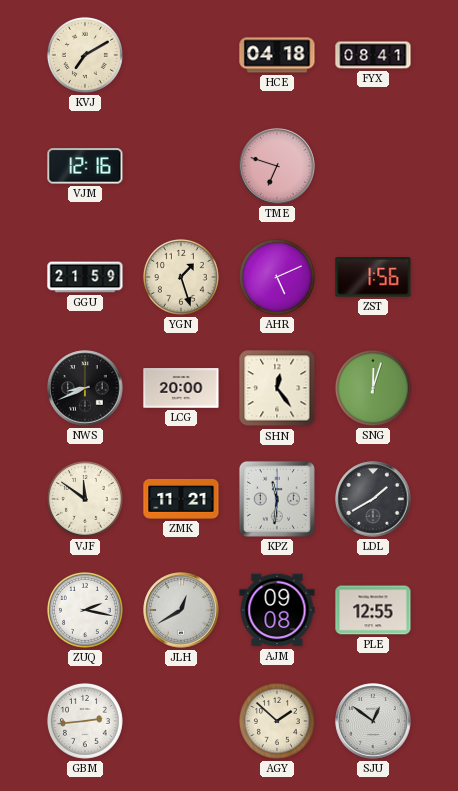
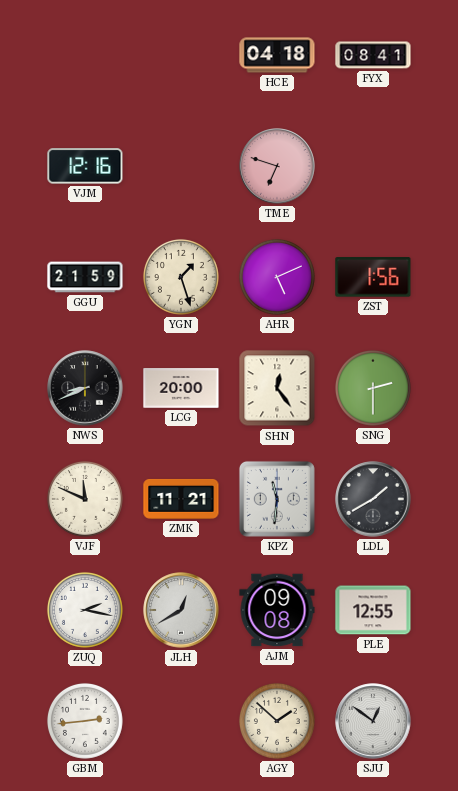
KVJ: 7:10 -> none (85, 55)
SNG: 12:03 -> 2:30 (373, 388)
VJF: 11:51 -> 11:49 (85, 499)
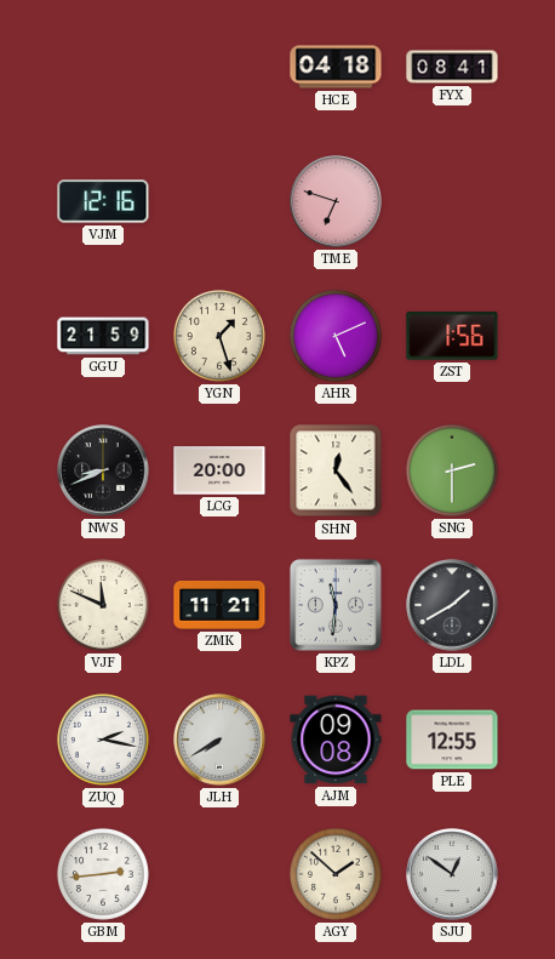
JLH: 12:40 -> 7:40 (219, 740)
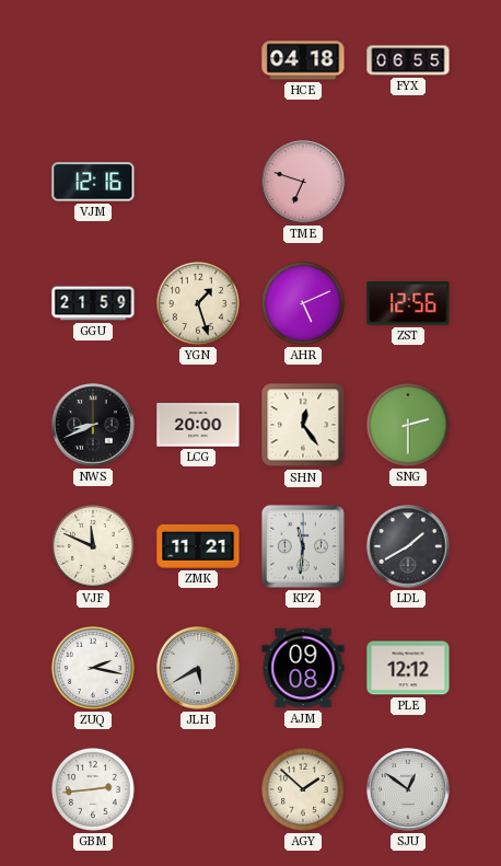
FYX: 08:41 -> 06:55 (408, 60)
ZST: 1:56 -> 12:56 (408, 303)
JLH: 7:40 -> 5:40 (198, 668)
PLE: 12:55 -> 12:12 (408, 668)
